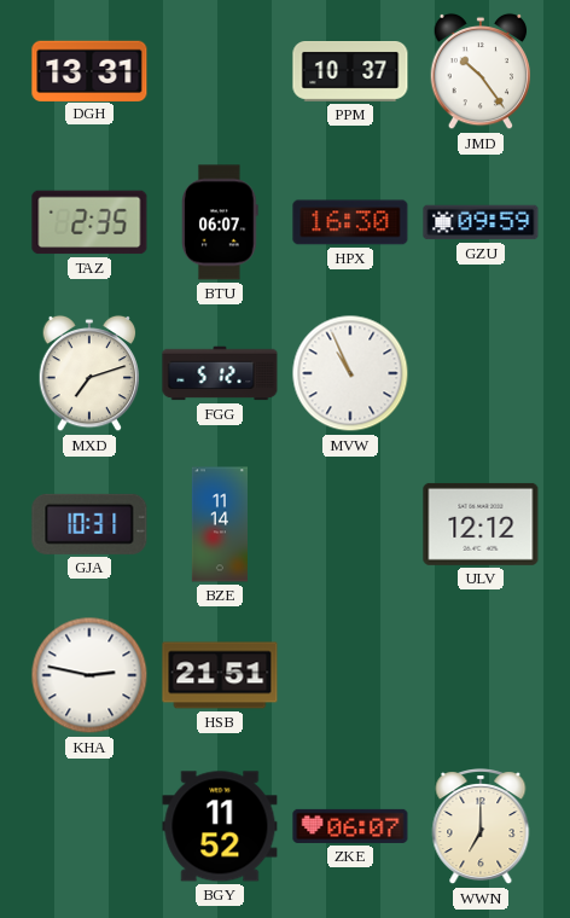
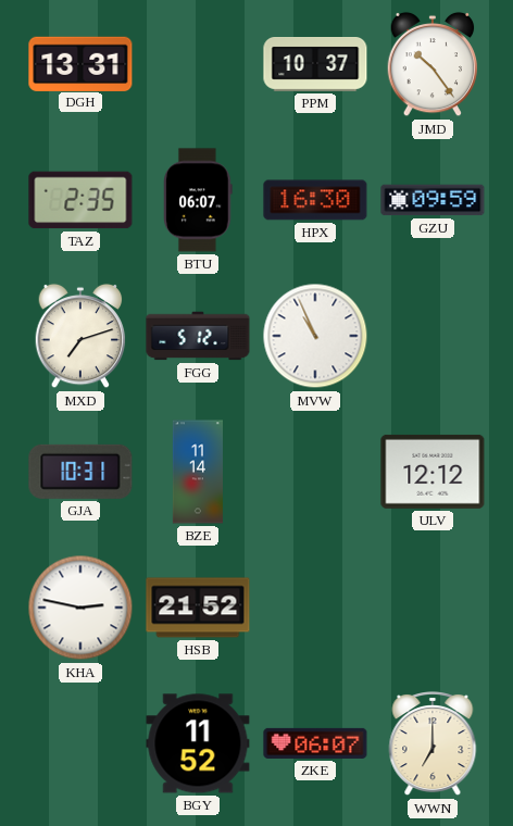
HSB: 21:51 -> 21:52 (198, 608)
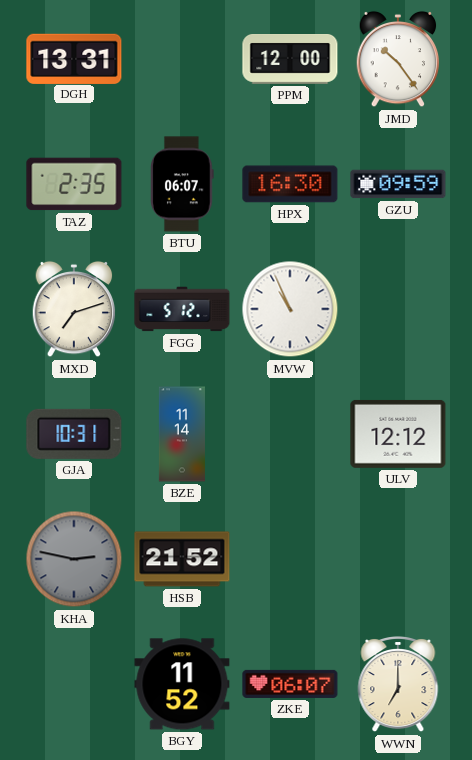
PPM: 10:37 -> 12:00 (290, 60)
KHA dial: white -> grey (74, 559)
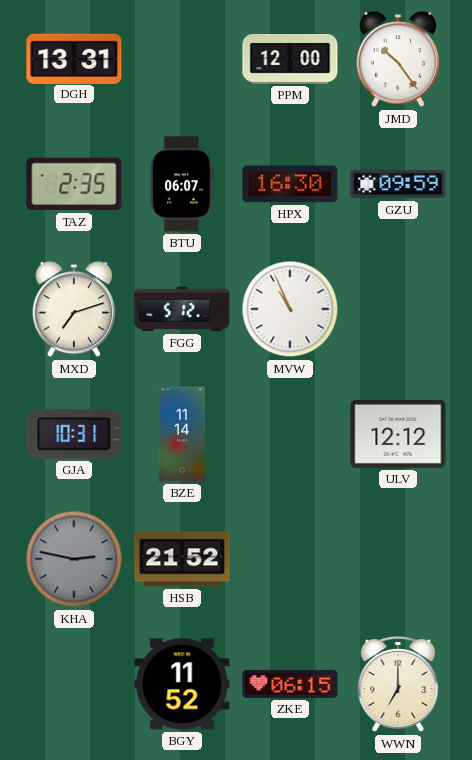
ZKE: 06:07 -> 06:15 (290, 684)
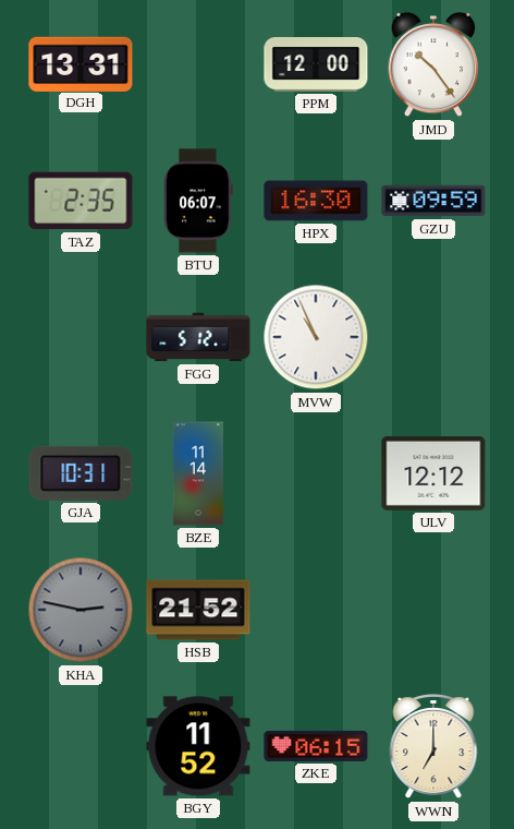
MXD: 7:12 -> none (74, 309)
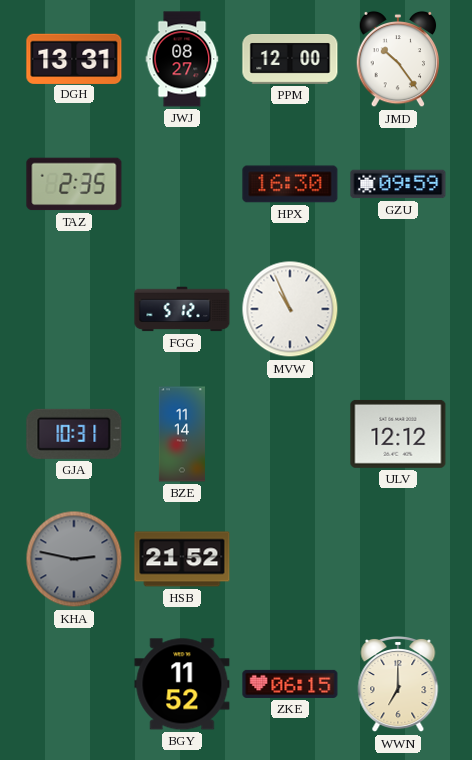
JWJ: none -> 08:27 (182, 59)
BTU: 06:07 -> none (198, 201)
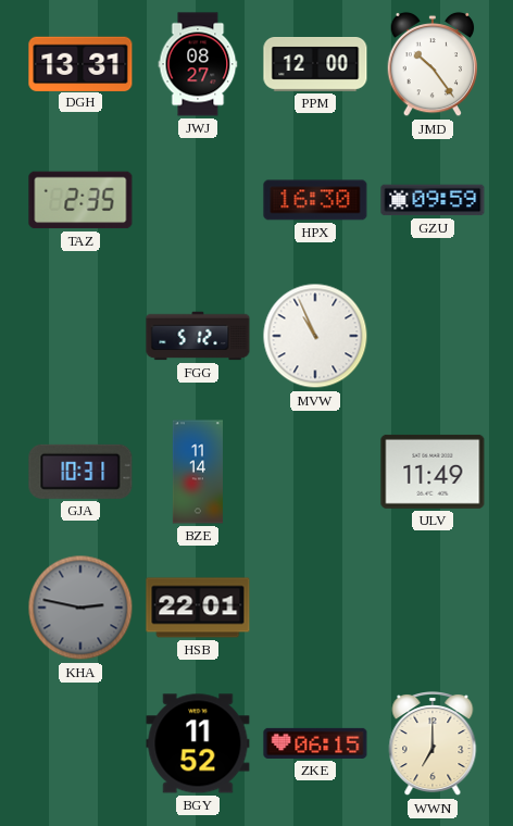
ULV: 12:12 -> 11:49 (433, 472)
HSB: 21:52 -> 22:01 (198, 608)
